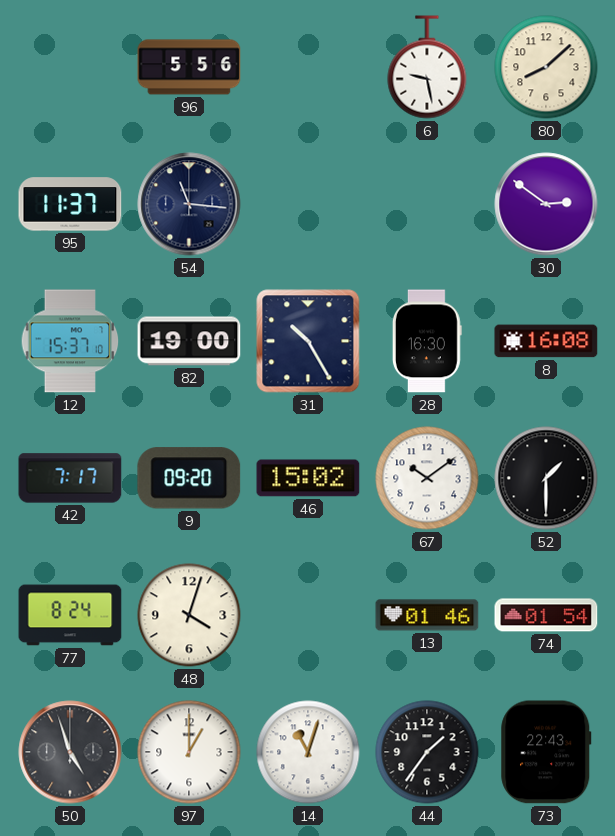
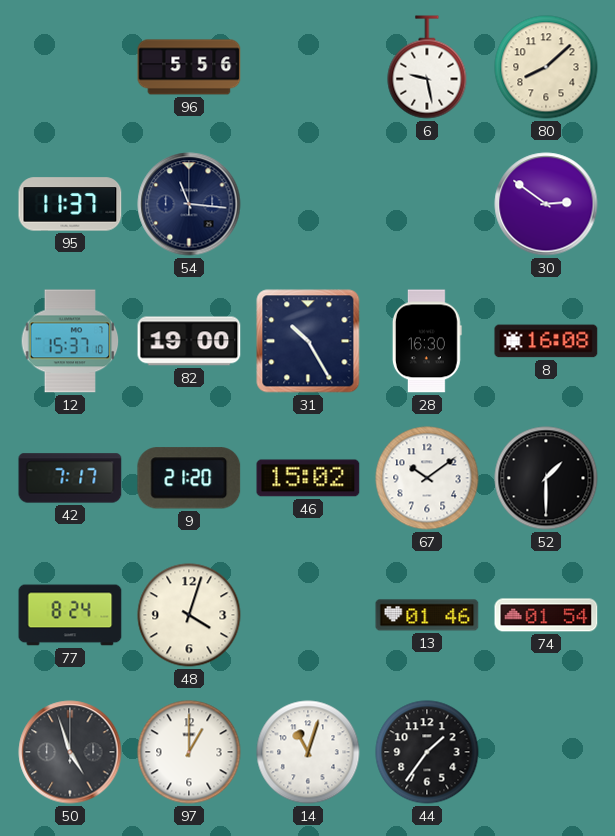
9: 09:20 -> 21:20 (189, 478)
73: 22:43 -> none (546, 752)
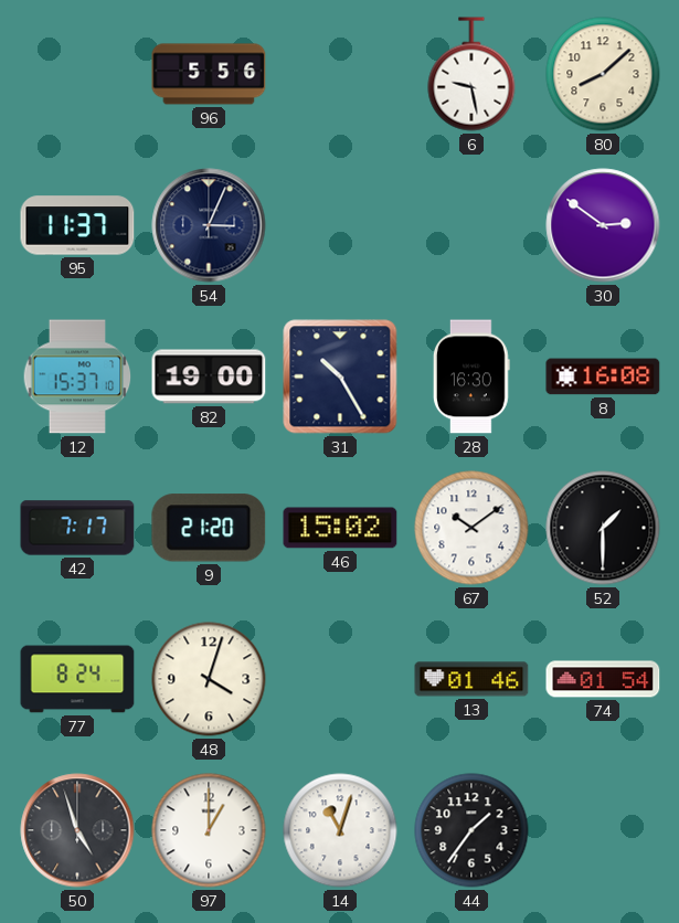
54: 11:16 -> 3:04 (209, 225)
